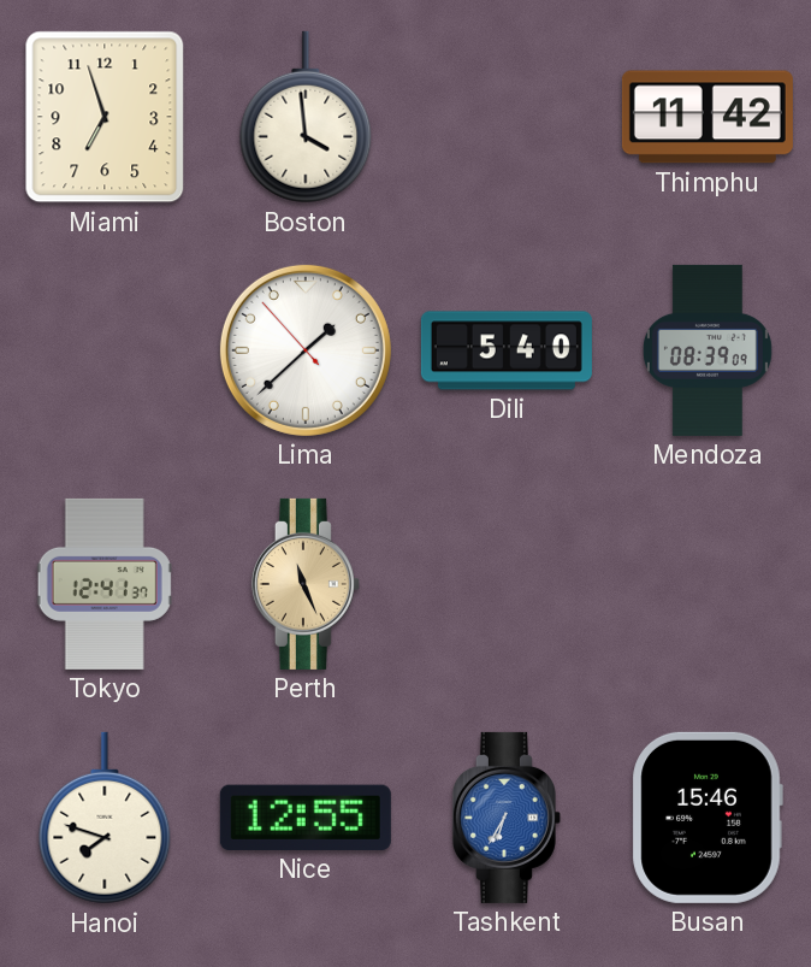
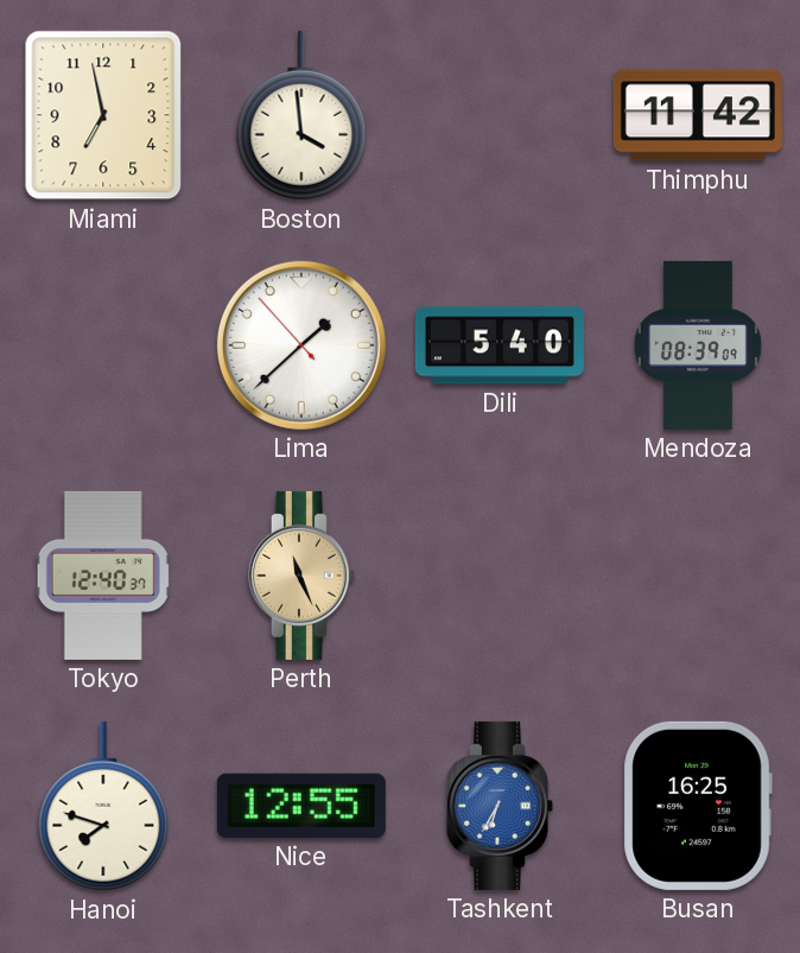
Miami: 6:57 -> 6:58 (103, 115)
Tokyo: 12:41 -> 12:40 (103, 576)
Busan: 15:46 -> 16:25 (698, 806)
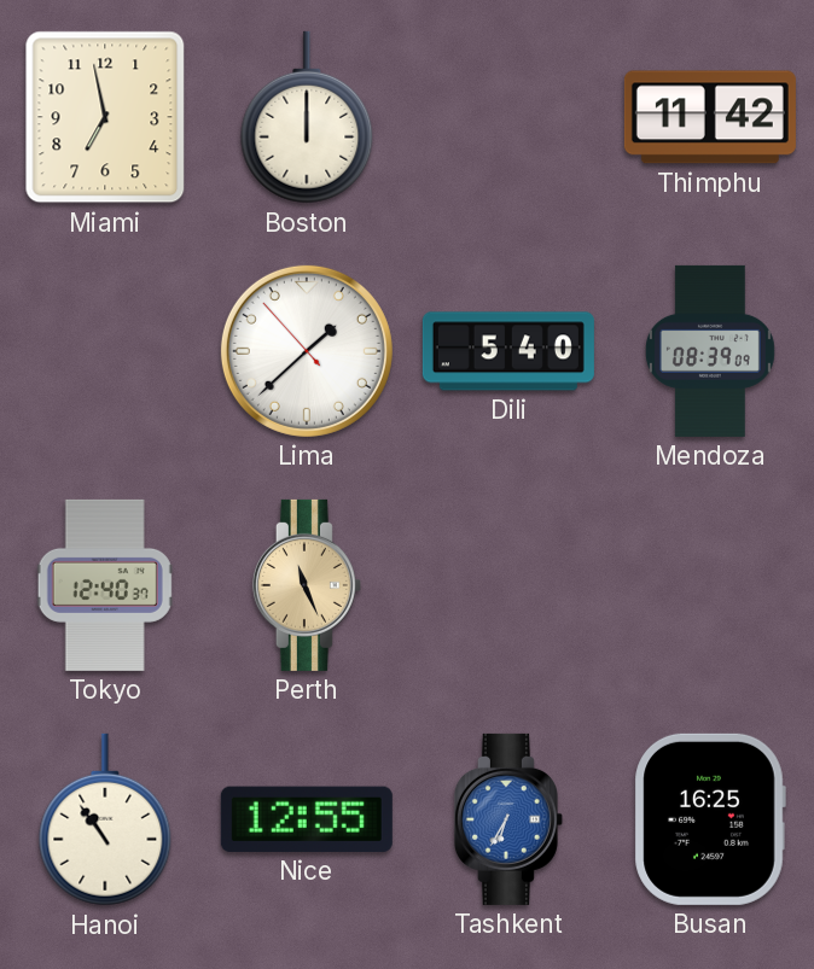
Boston: 3:59 -> 12:00 (307, 117)
Hanoi: 7:48 -> 10:54 (105, 819)
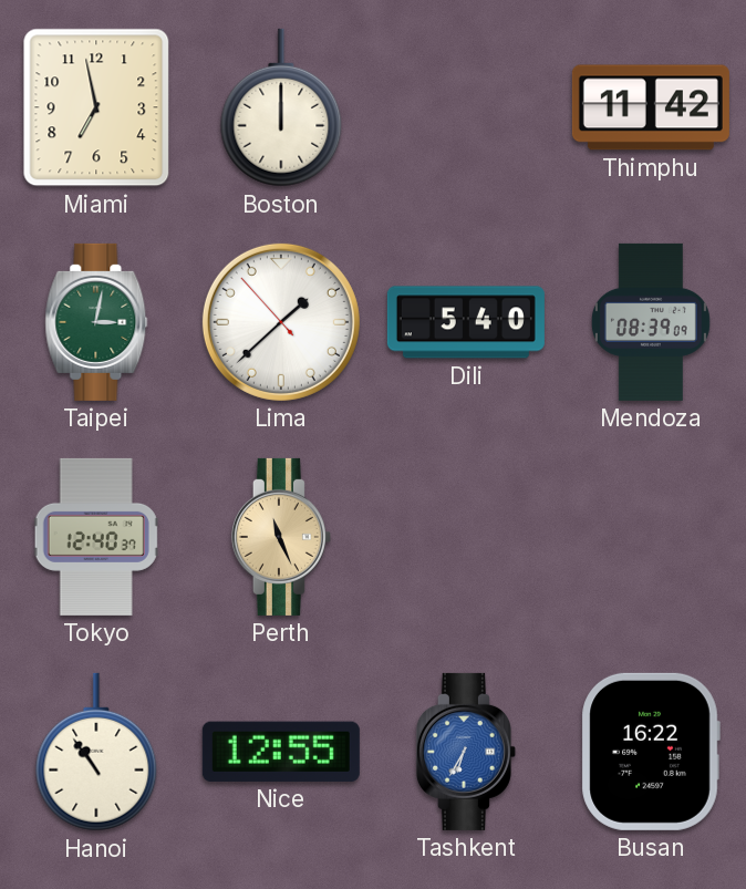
Taipei: none -> 3:02 (96, 322)
Busan: 16:25 -> 16:22 (651, 752)
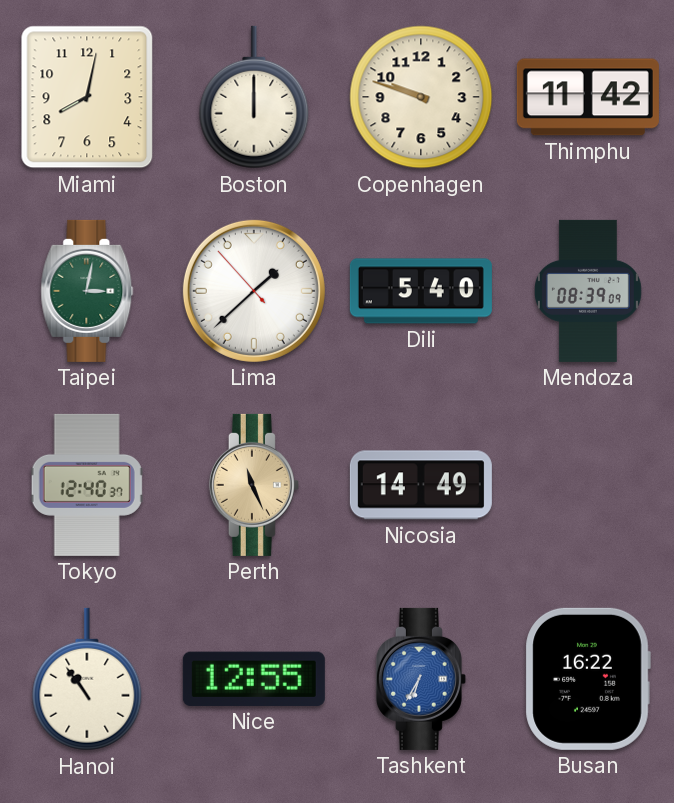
Miami: 6:58 -> 8:02 (87, 97)
Copenhagen: none -> 9:48 (421, 97)
Nicosia: none -> 14:49 (421, 485)
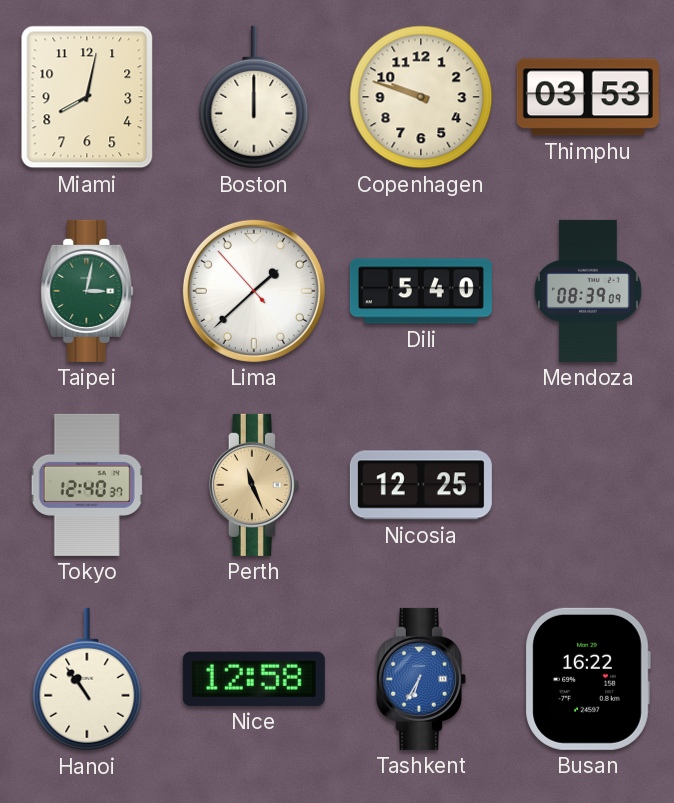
Thimphu: 11:42 -> 03:53 (588, 97)
Nicosia: 14:49 -> 12:25 (421, 485)
Nice: 12:55 -> 12:58 (254, 679)
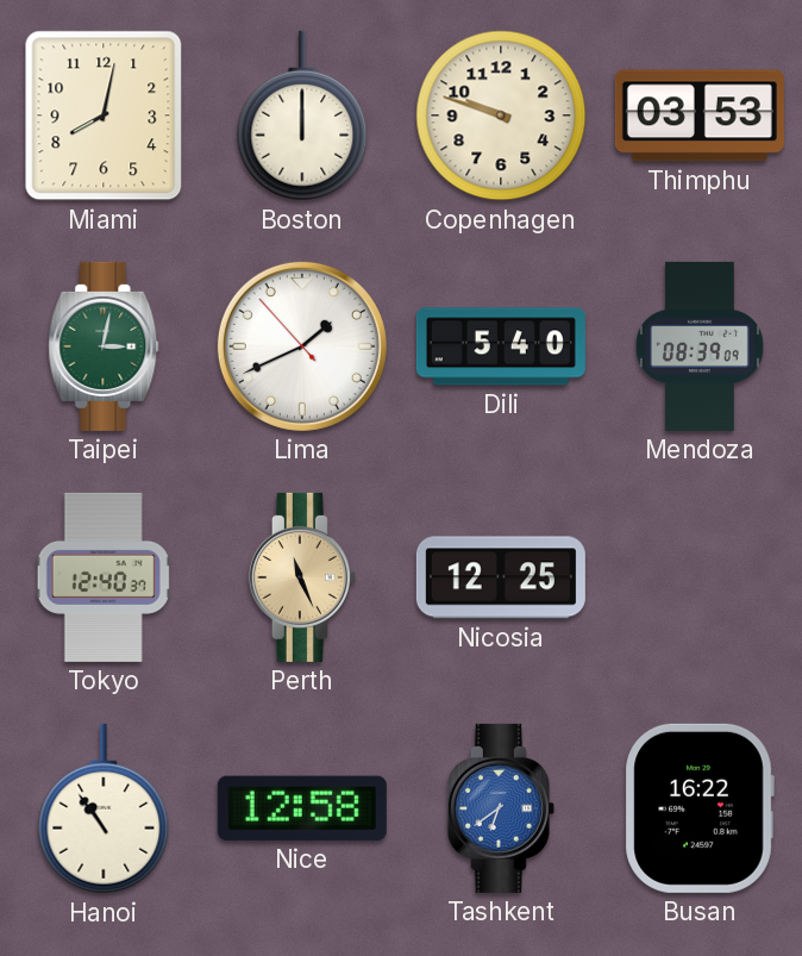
Lima: 1:37 -> 1:40 (302, 346)
Tashkent: 6:35 -> 6:39 (501, 808)
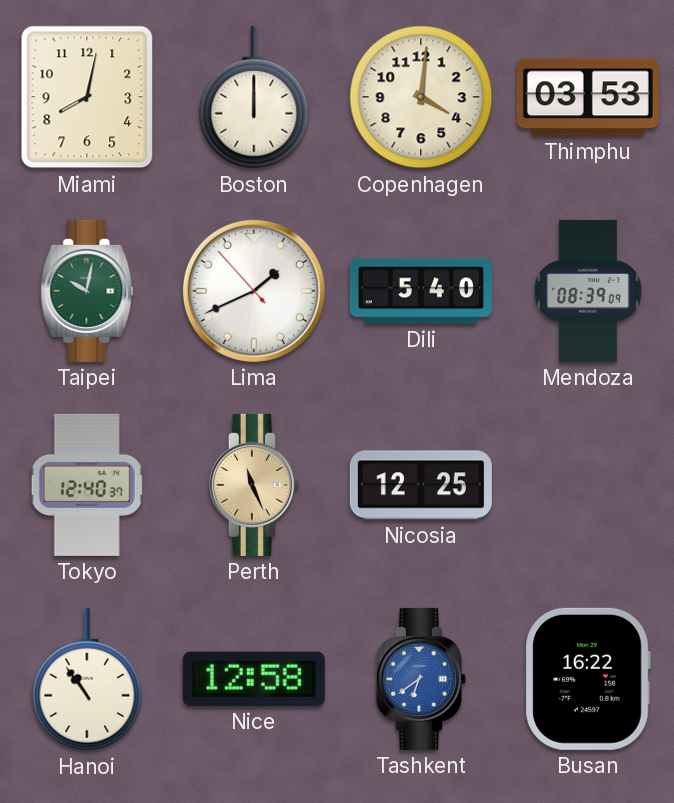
Copenhagen: 9:48 -> 4:01 (421, 97)
Taipei: 3:02 -> 10:02 (87, 291)
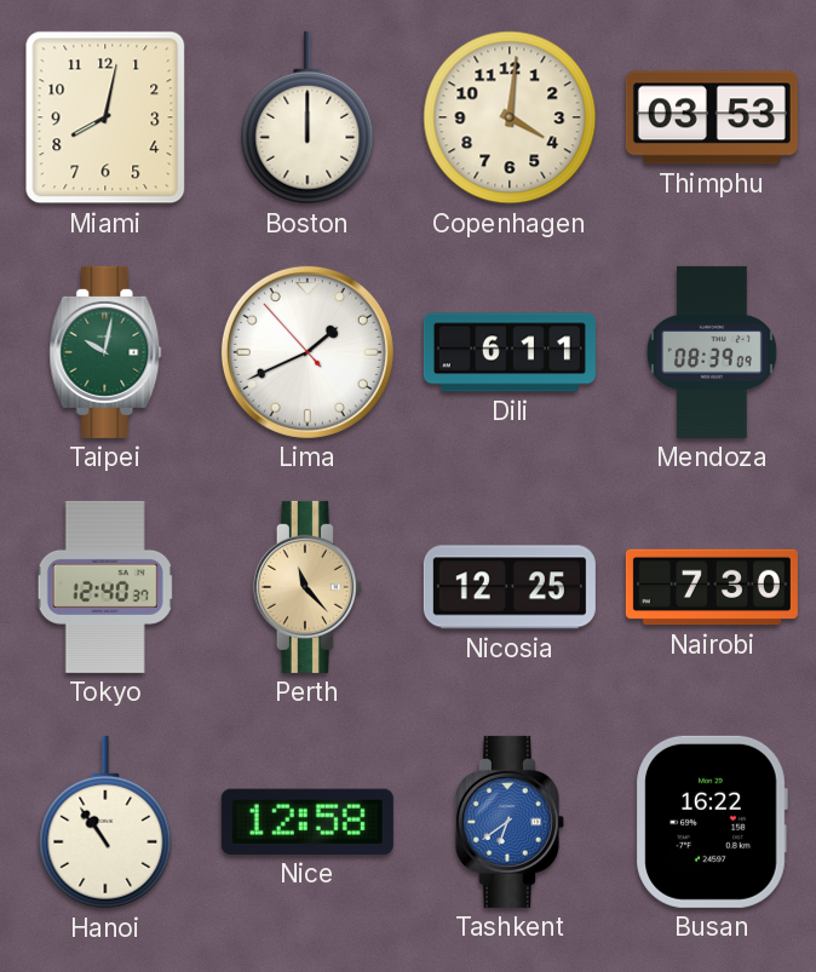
Dili: 5:40 -> 6:11 (510, 352)
Perth: 11:26 -> 11:23 (308, 587)
Nairobi: none -> 7:30 (712, 587)
